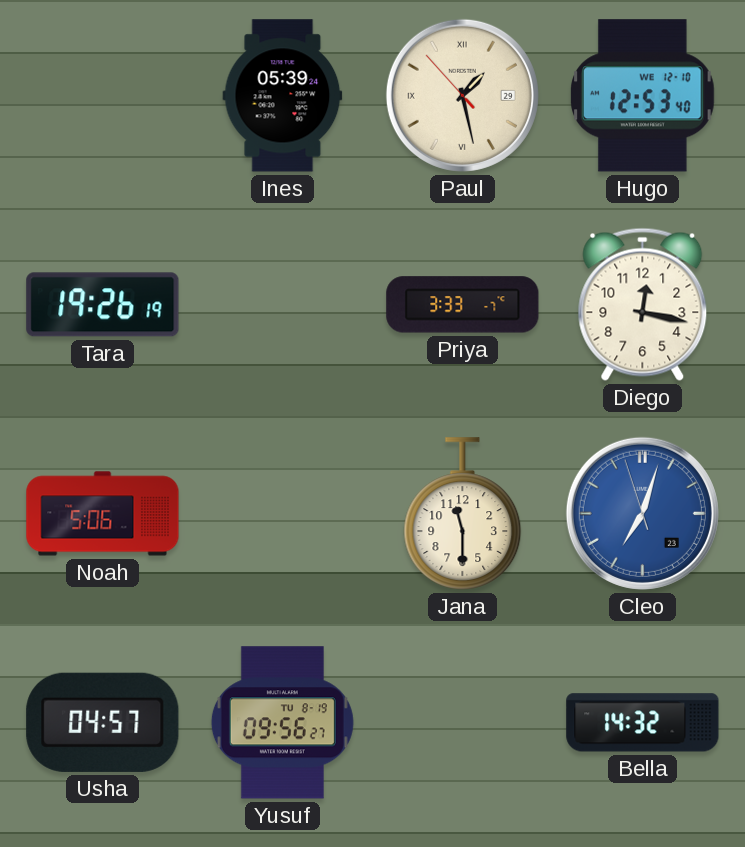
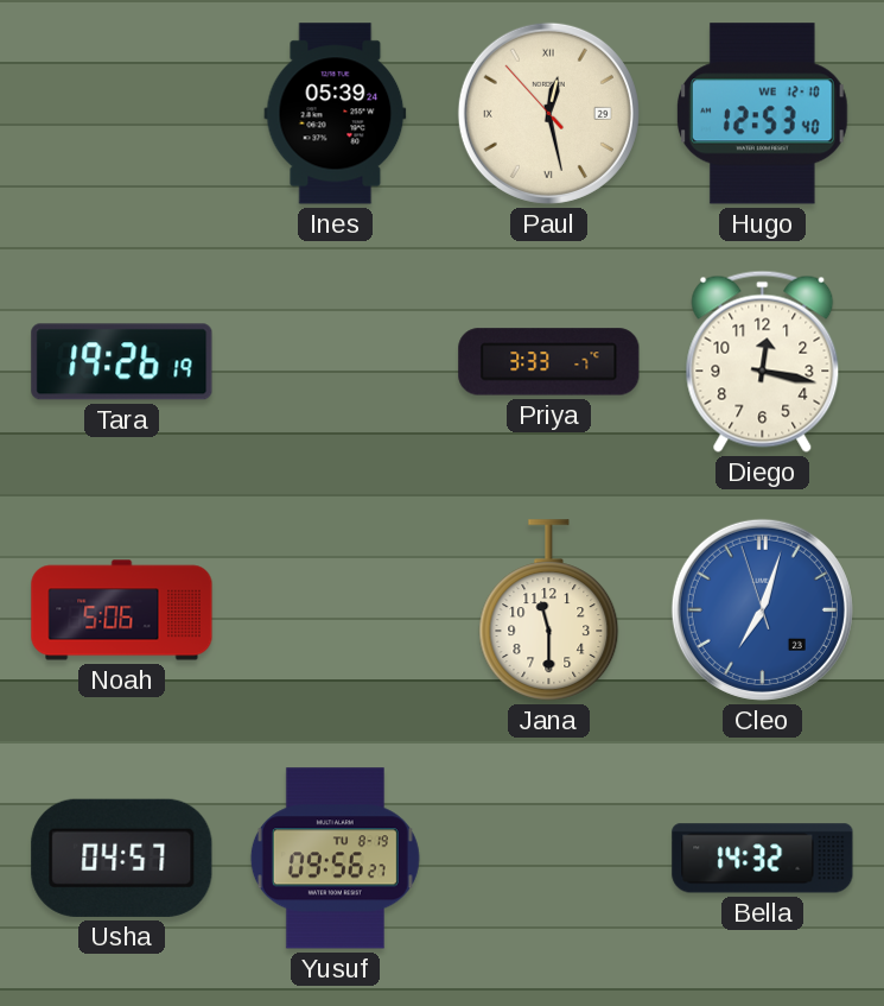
Paul: 1:27 -> 12:27 (548, 113)
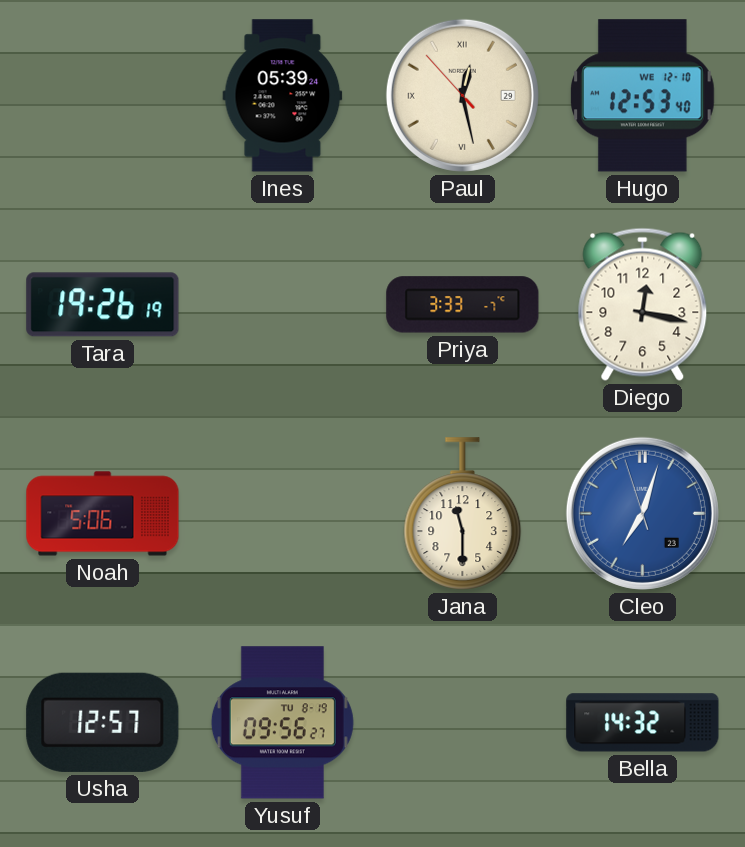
Usha: 04:57 -> 12:57 (103, 722)
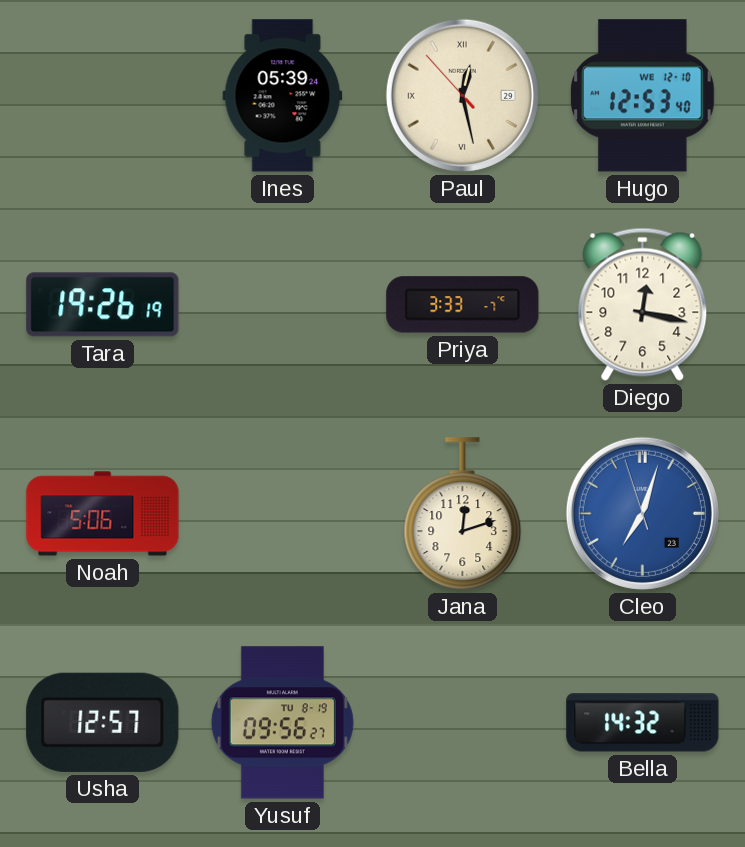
Jana: 11:30 -> 12:12 (463, 514)
